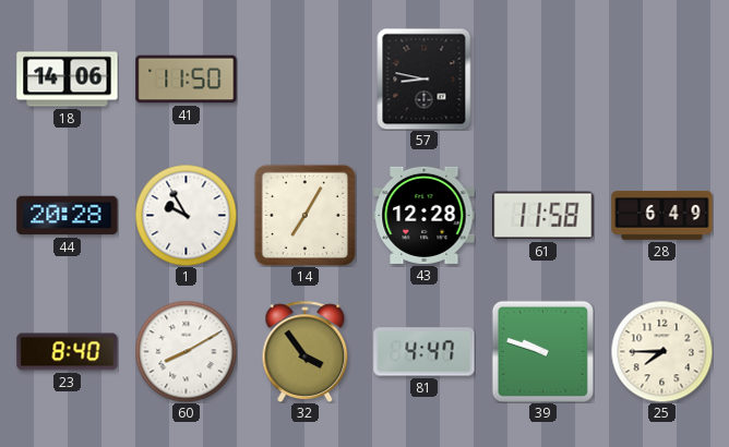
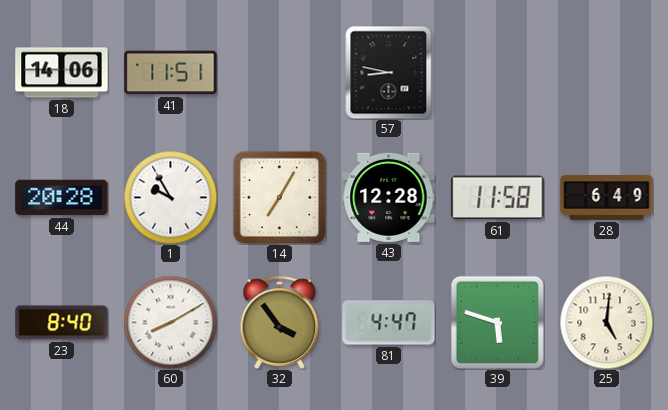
41: 11:50 -> 11:51 (171, 73)
39: 9:48 -> 5:48 (497, 322)
25: 7:45 -> 5:01 (606, 322)
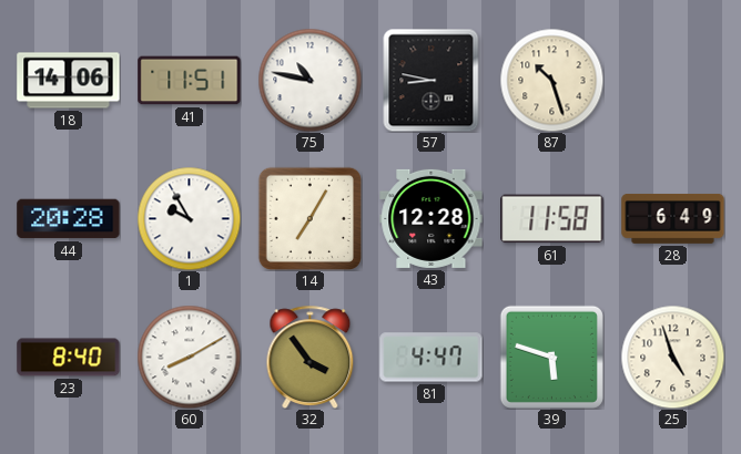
75: none -> 10:47 (309, 80)
87: none -> 10:27 (551, 80)
25: 5:01 -> 4:57 (672, 357)
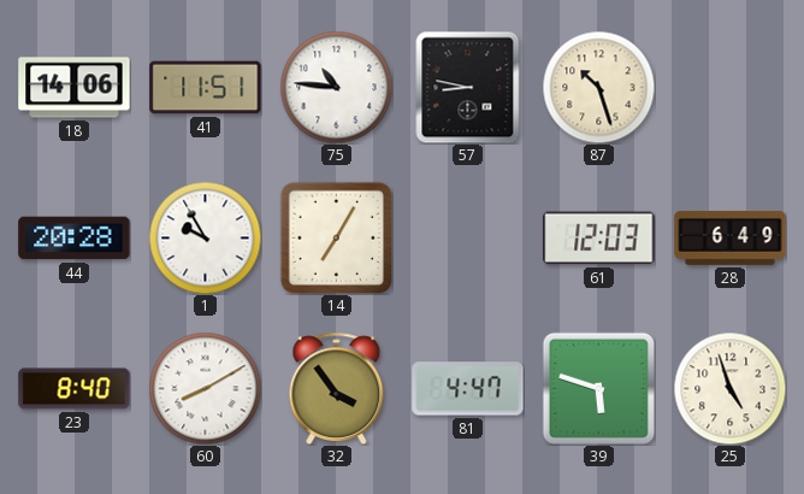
75: 10:47 -> 10:46 (336, 87)
43: 12:28 -> none (432, 218)
61: 11:58 -> 12:03 (599, 239)
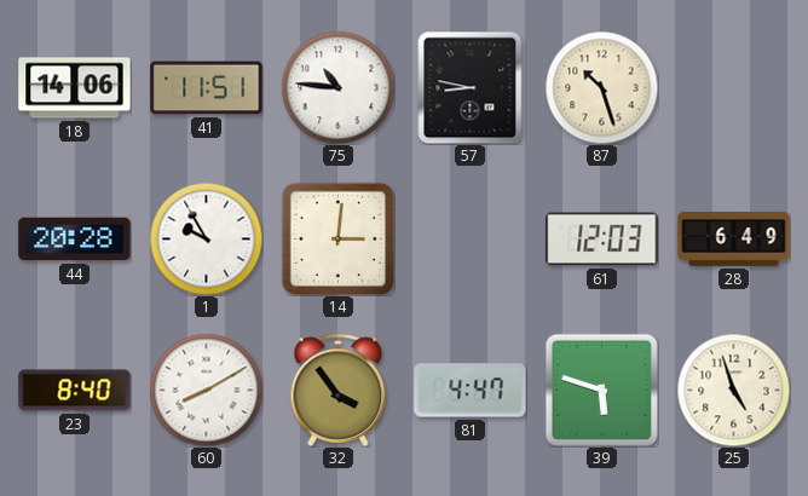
14: 7:05 -> 3:01 (337, 238)
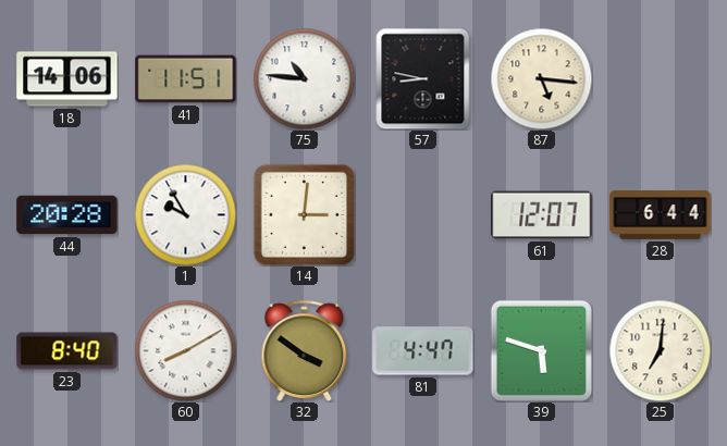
87: 10:27 -> 5:16 (541, 78)
61: 12:03 -> 12:07 (542, 215)
28: 6:49 -> 6:44 (661, 215)
32: 3:54 -> 3:51 (305, 350)
25: 4:57 -> 7:01 (660, 350)
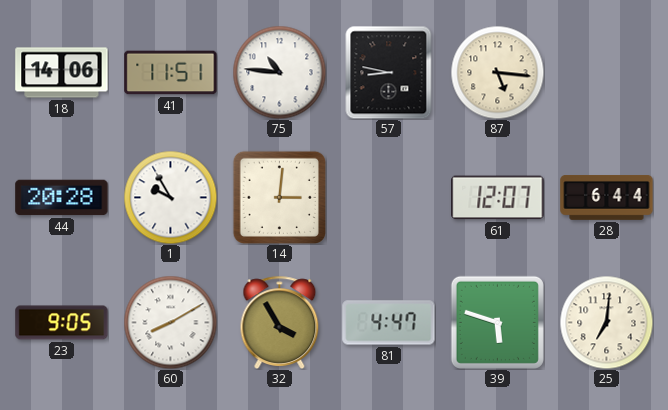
23: 8:40 -> 9:05 (62, 323)
32: 3:51 -> 3:55 (280, 322)
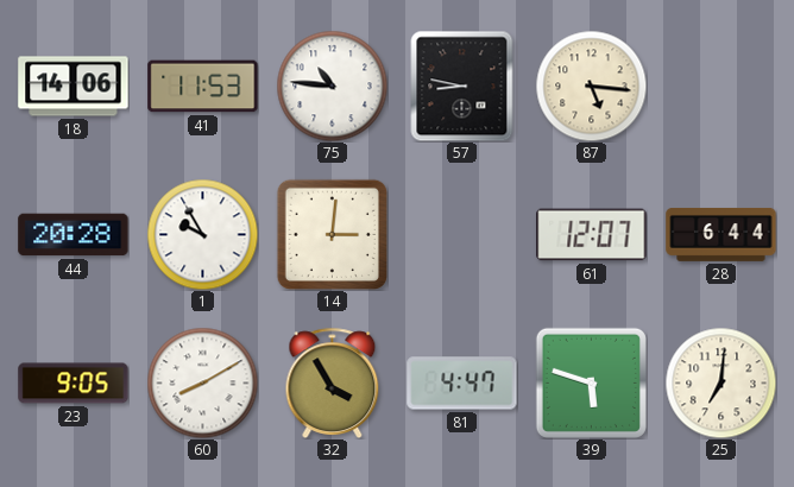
41: 11:51 -> 11:53 (203, 87)
